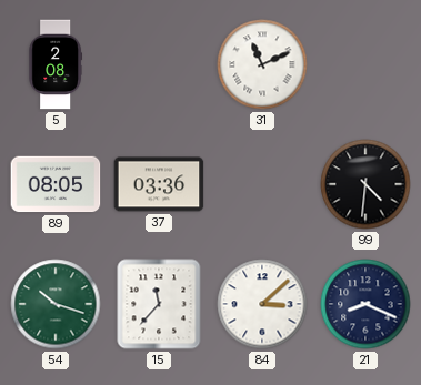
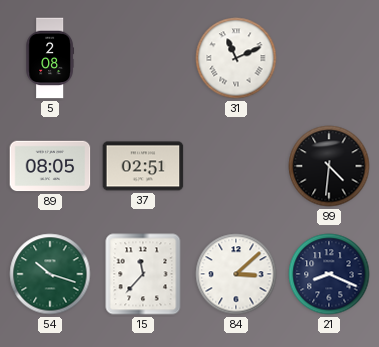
37: 03:36 -> 02:51 (143, 166)
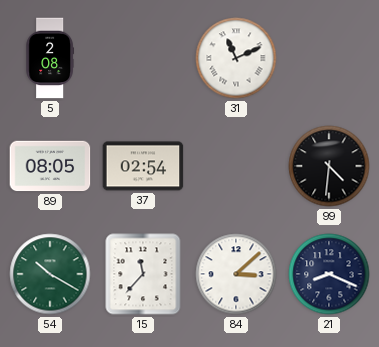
37: 02:51 -> 02:54 (143, 166)
54: 10:18 -> 10:20 (50, 274)
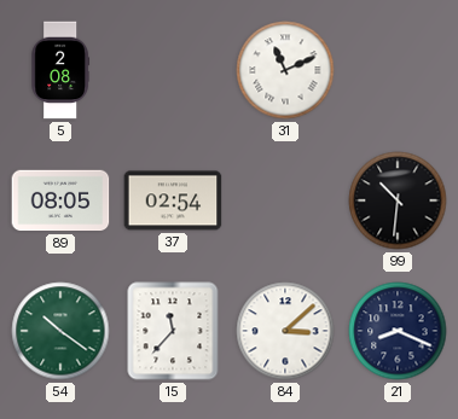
99: 4:31 -> 10:31 (398, 200)
54: 10:20 -> 10:21 (60, 331)
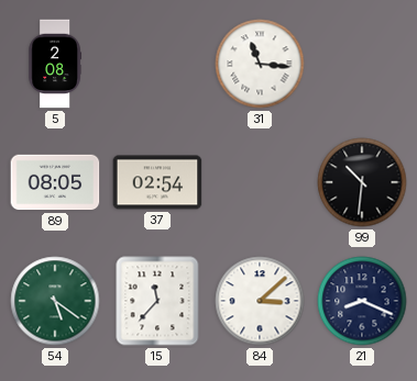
31: 11:11 -> 11:16 (260, 64)
54: 10:21 -> 5:21 (55, 301)
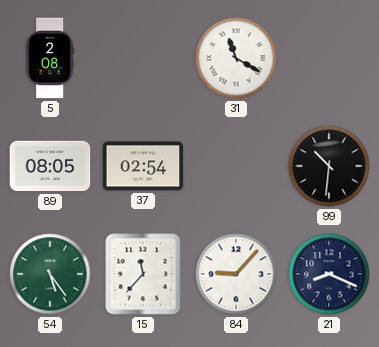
31: 11:16 -> 11:20 (236, 58)
54: 5:21 -> 5:24 (50, 274)
84: 3:08 -> 9:07 (236, 274)
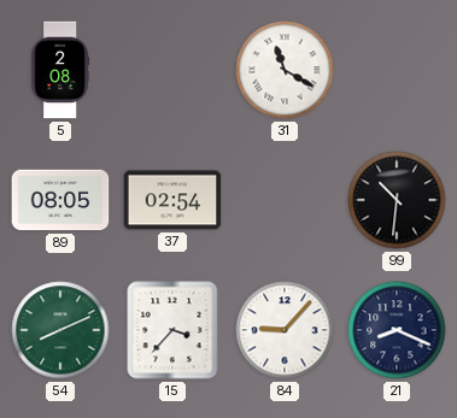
54: 5:24 -> 8:11 (60, 330)
15: 11:37 -> 3:37 (172, 330)
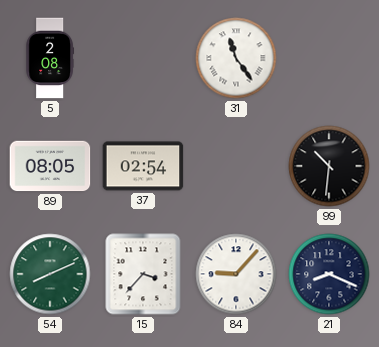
31: 11:20 -> 11:24 (236, 58)
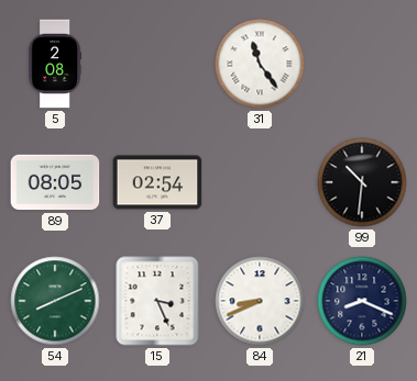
15: 3:37 -> 3:26 (157, 301)
84: 9:07 -> 8:41 (260, 301)
